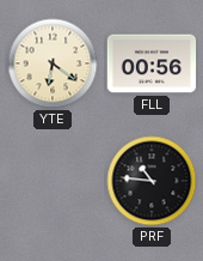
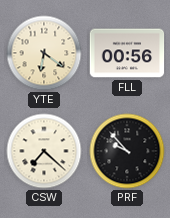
CSW: none -> 7:22 (44, 151)
PRF: 10:46 -> 9:53 (127, 151)
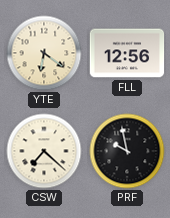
FLL: 00:56 -> 12:56 (127, 53)
PRF: 9:53 -> 9:58 (127, 151)
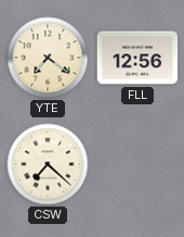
YTE: 6:21 -> 7:21 (48, 58)
PRF: 9:58 -> none (127, 151)
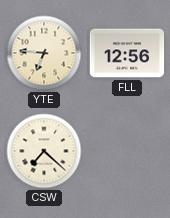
YTE: 7:21 -> 6:46 (44, 53)
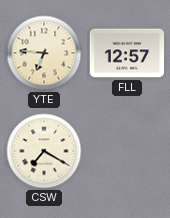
FLL: 12:56 -> 12:57 (127, 53)
CSW: 7:22 -> 7:20 (44, 151)
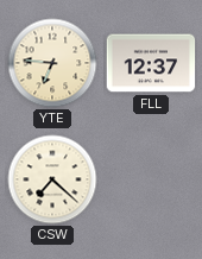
FLL: 12:57 -> 12:37 (151, 63)
CSW: 7:20 -> 7:22 (52, 179)
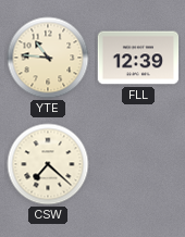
YTE: 6:46 -> 10:46 (48, 58)
FLL: 12:37 -> 12:39 (138, 58)
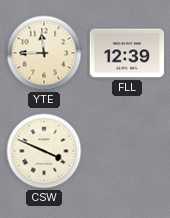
YTE: 10:46 -> 11:45 (44, 53)
CSW: 7:22 -> 3:49 (44, 151)
